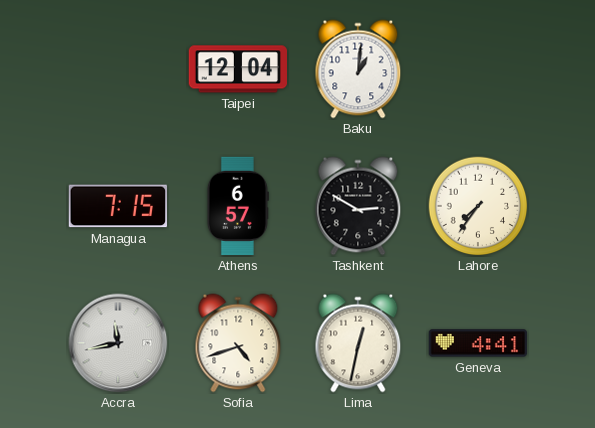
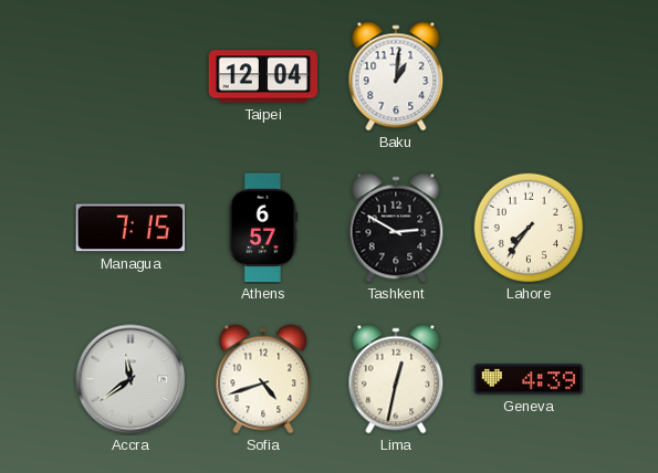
Accra: 11:43 -> 11:39 (130, 379)
Geneva: 4:41 -> 4:39 (529, 379)
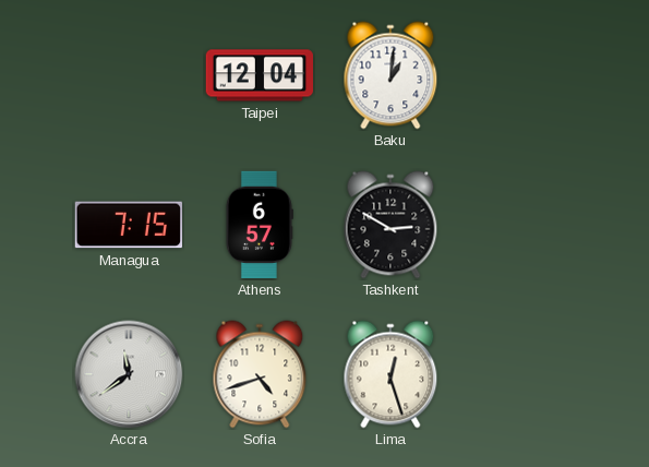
Lahore: 7:36 -> none (529, 228)
Lima: 12:32 -> 12:27 (390, 374)
Geneva: 4:39 -> none (529, 379)
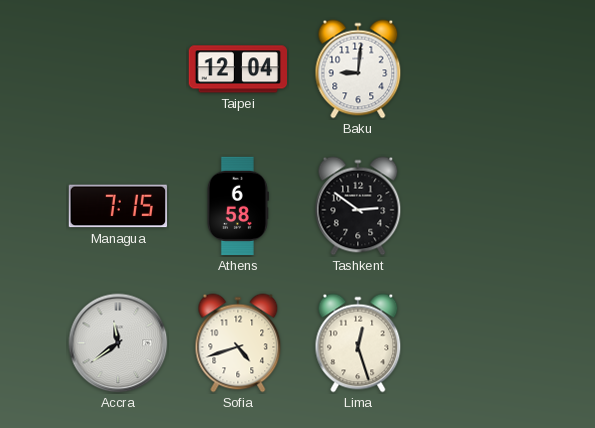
Baku: 1:01 -> 9:01 (358, 69)
Athens: 6:57 -> 6:58 (237, 206)
Tashkent: 2:50 -> 2:51 (358, 206)
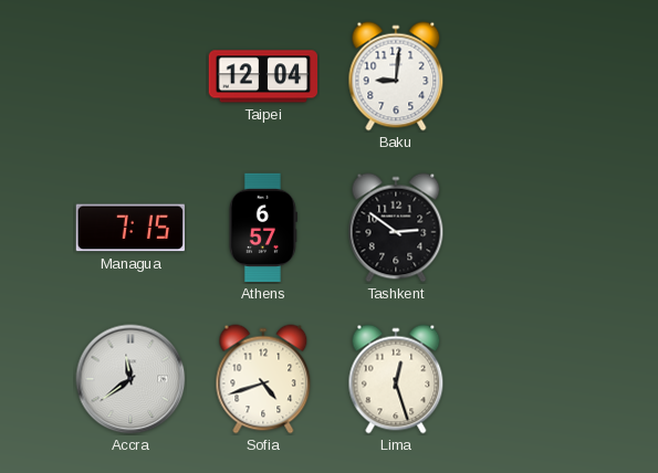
Athens: 6:58 -> 6:57 (262, 228)
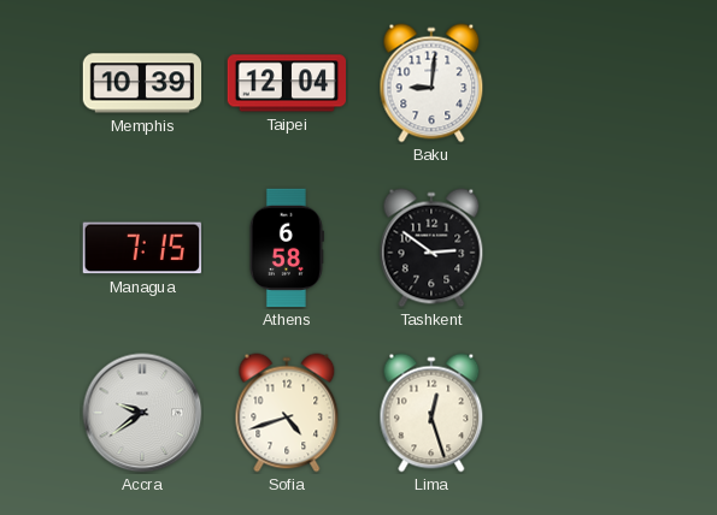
Memphis: none -> 10:39 (142, 83)
Athens: 6:57 -> 6:58 (286, 248)
Accra: 11:39 -> 9:39 (142, 413)
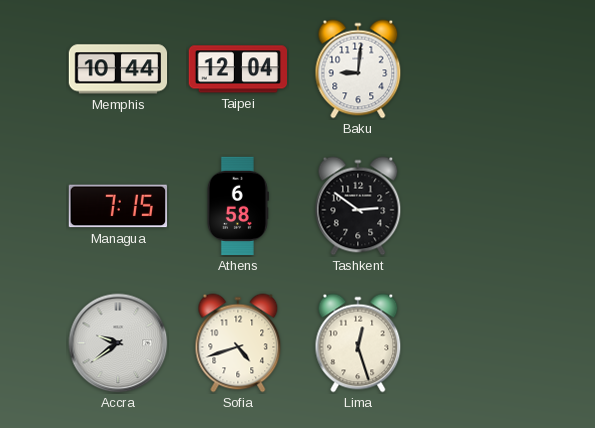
Memphis: 10:39 -> 10:44 (118, 69)
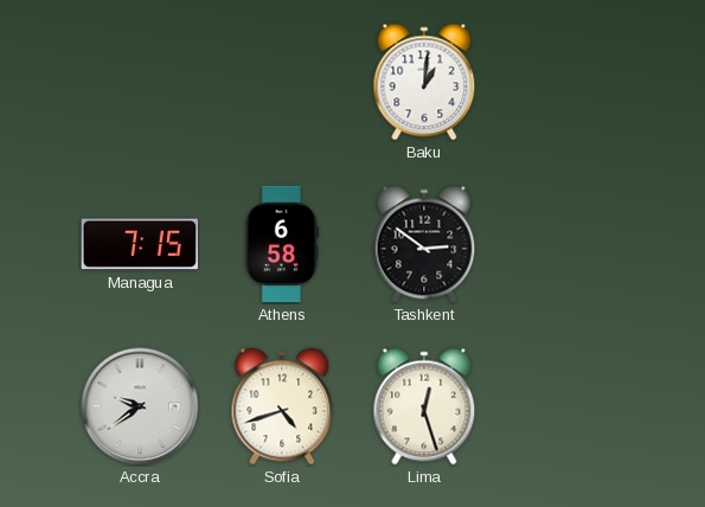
Memphis: 10:44 -> none (118, 69)
Taipei: 12:04 -> none (237, 69)
Baku: 9:01 -> 1:01 (424, 82)
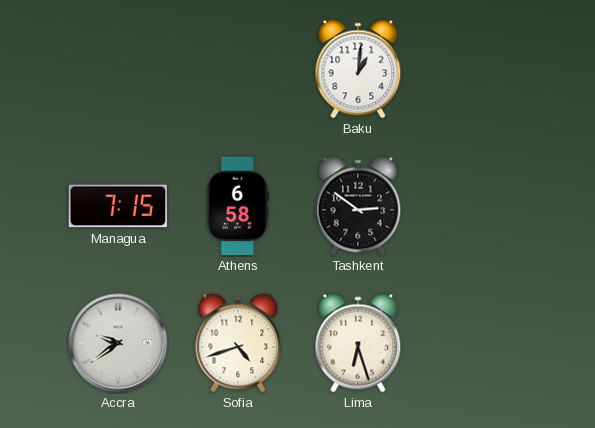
Lima: 12:27 -> 6:27 (358, 343)
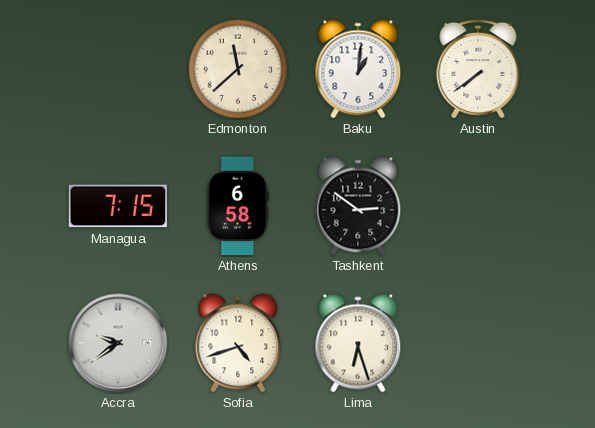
Edmonton: none -> 11:38 (238, 69)
Austin: none -> 7:39 (478, 68)
